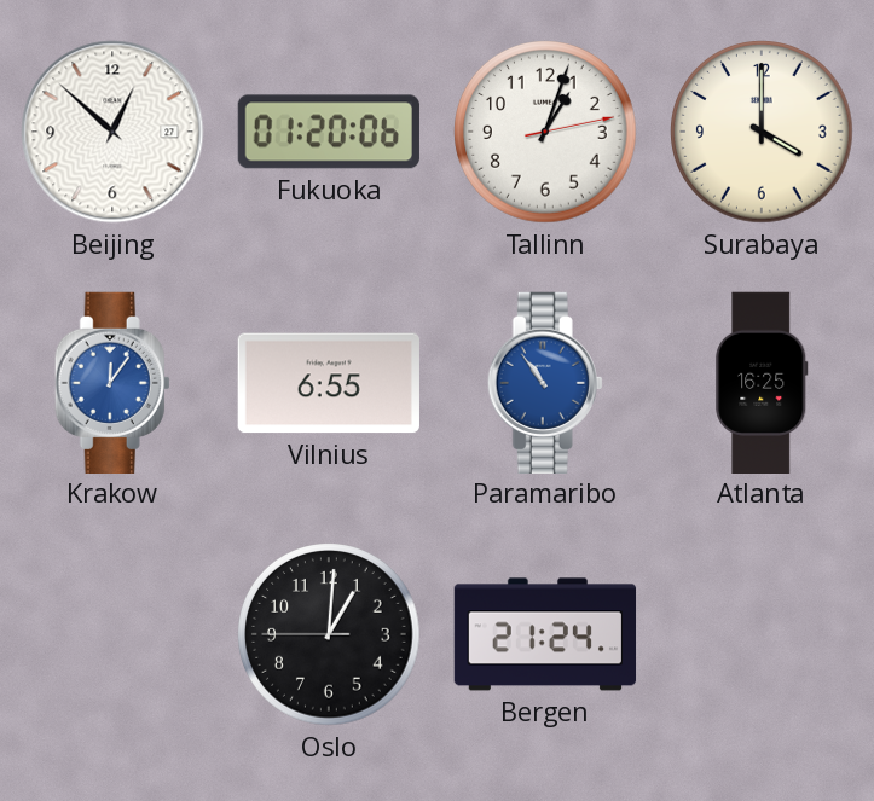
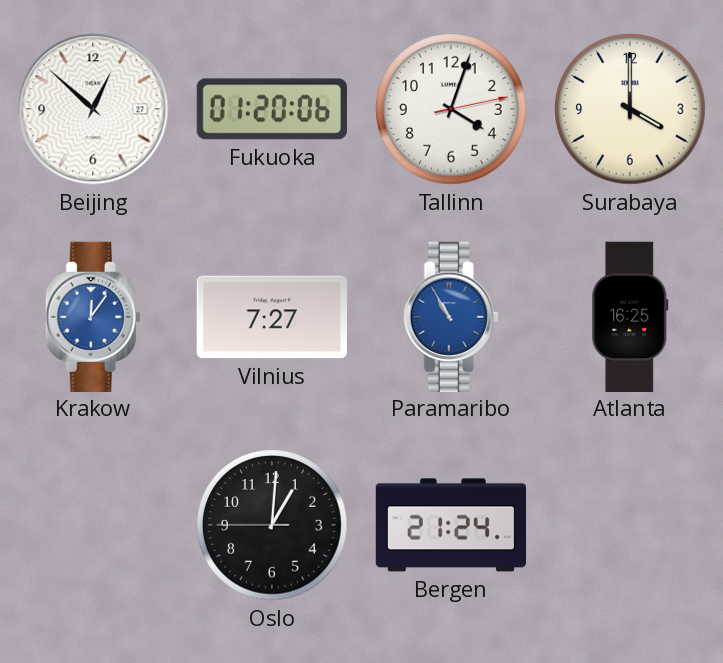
Tallinn: 1:03 -> 4:03 (451, 109)
Vilnius: 6:55 -> 7:27 (272, 317)
Paramaribo: 10:54 -> 10:55 (451, 316)
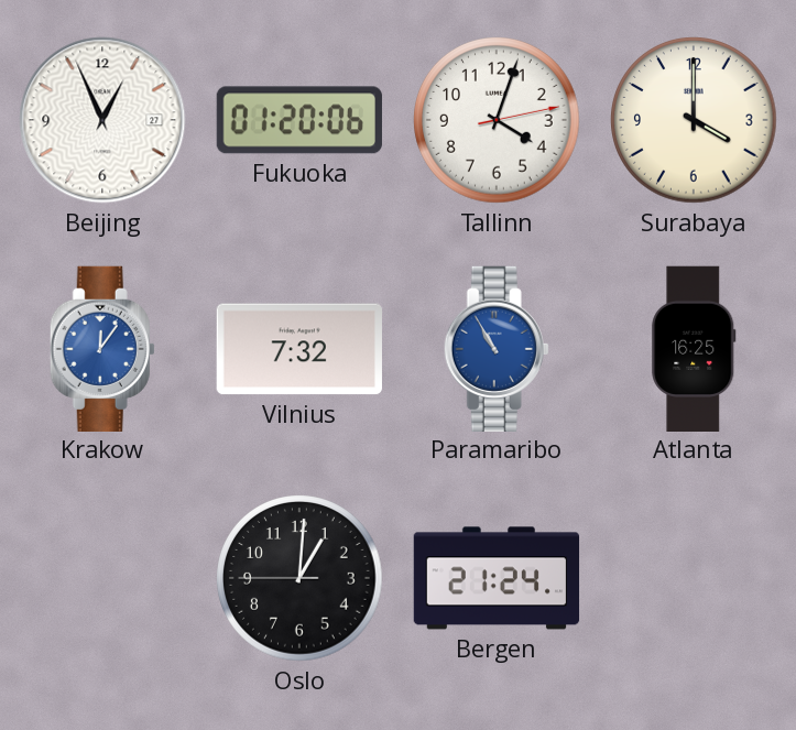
Beijing: 12:52 -> 12:56 (102, 120)
Vilnius: 7:27 -> 7:32 (299, 349)
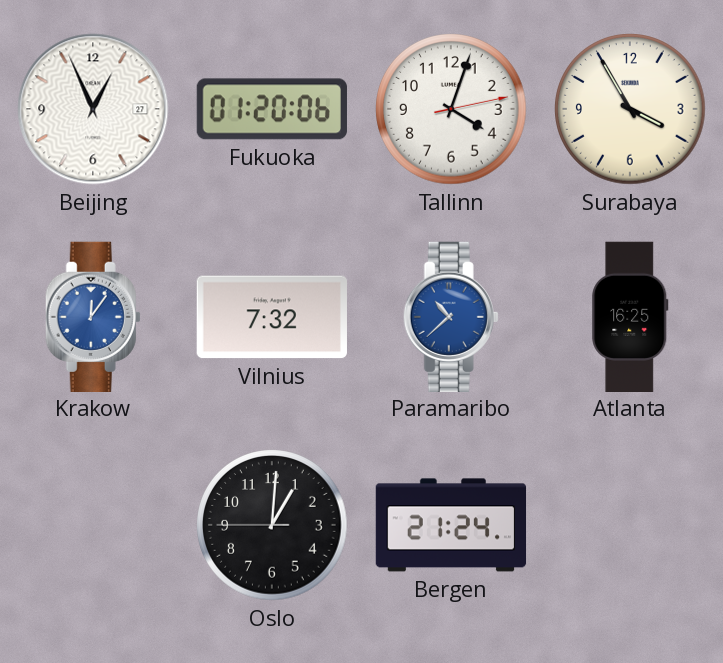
Surabaya: 4:00 -> 3:55 (630, 109)
Paramaribo: 10:55 -> 10:38 (451, 316)
